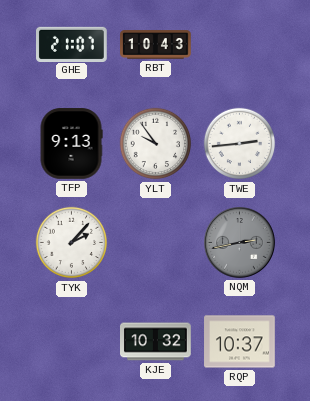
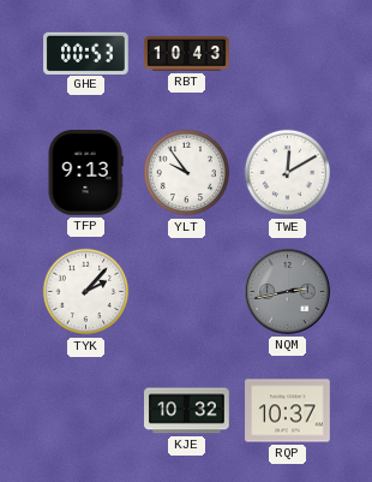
GHE: 21:07 -> 00:53 (86, 53)
TWE: 2:44 -> 12:10 (288, 173)
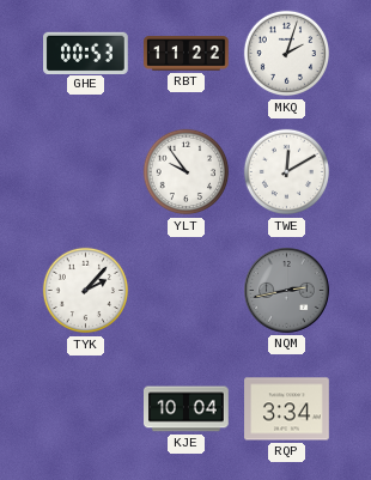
RBT: 10:43 -> 11:22 (187, 54)
MKQ: none -> 2:03 (287, 54)
TFP: 9:13 -> none (85, 173)
KJE: 10:32 -> 10:04 (187, 409)
RQP: 10:37 -> 3:34 (287, 409)
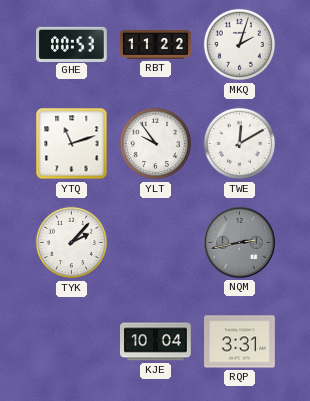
YTQ: none -> 11:12 (72, 144)
RQP: 3:34 -> 3:31 (240, 342)
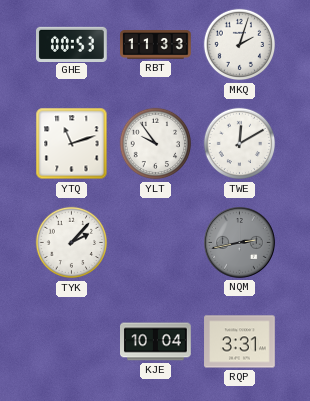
RBT: 11:22 -> 11:33 (156, 45)
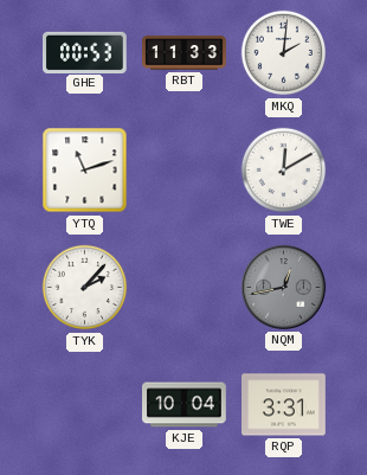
MKQ: 2:03 -> 2:01 (284, 53)
YLT: 9:54 -> none (156, 144)
NQM: 2:43 -> 12:43 (284, 288)
